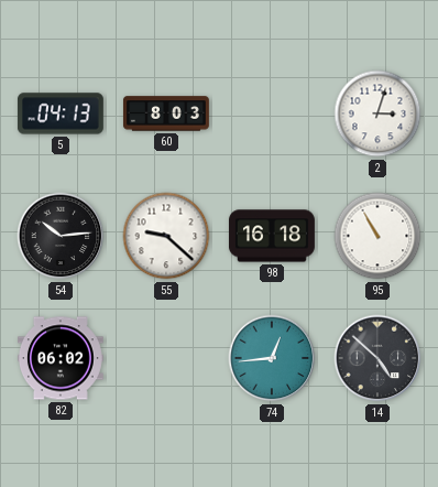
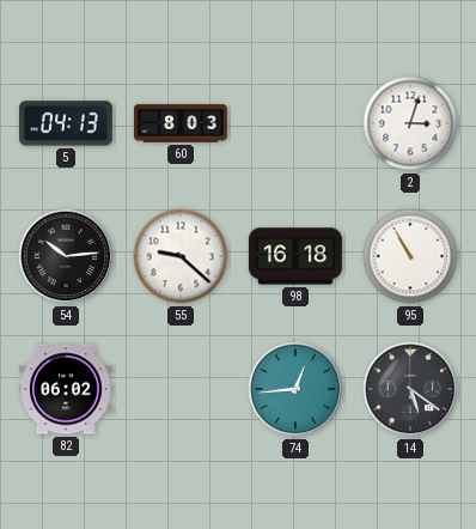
14: 4:52 -> 5:21 (410, 389)
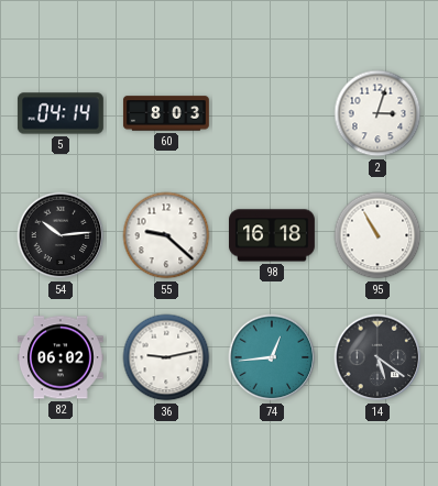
5: 04:13 -> 04:14 (61, 113)
36: none -> 9:13 (166, 357)
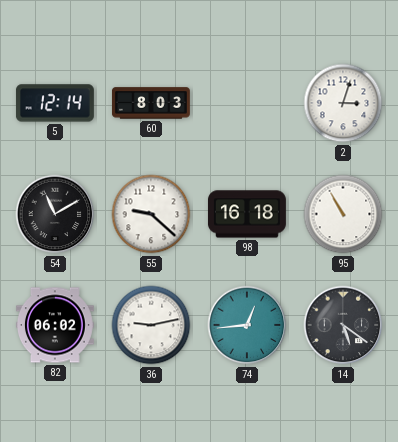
5: 04:14 -> 12:14 (55, 103)
54: 10:14 -> 11:10 (55, 214)
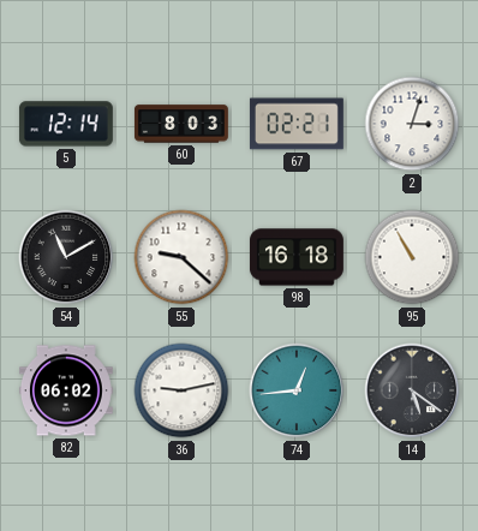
67: none -> 02:21 (297, 124)
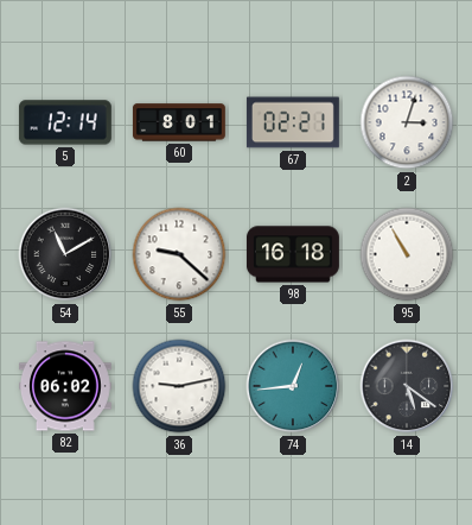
60: 8:03 -> 8:01 (179, 122)
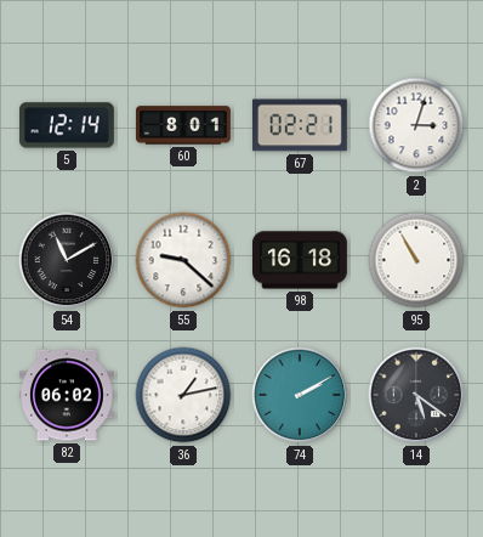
36: 9:13 -> 1:13 (183, 395)
74: 12:44 -> 2:10 (300, 395)
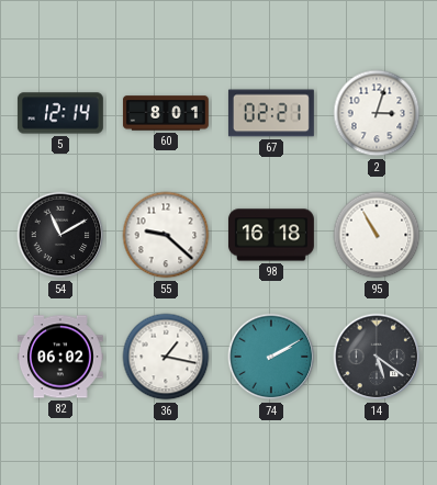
36: 1:13 -> 1:17 (166, 357)
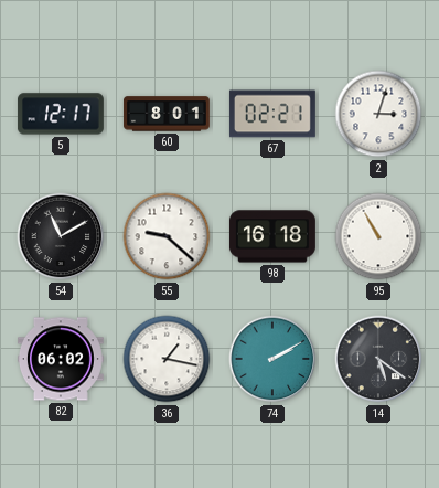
5: 12:14 -> 12:17 (61, 114)
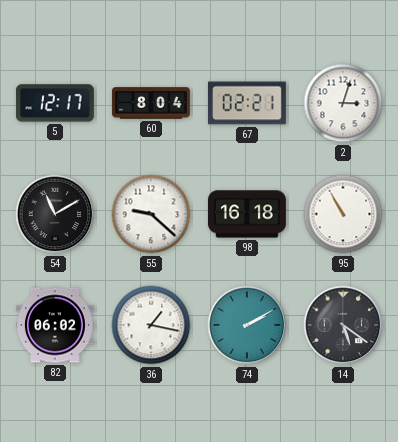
60: 8:01 -> 8:04 (151, 103)
